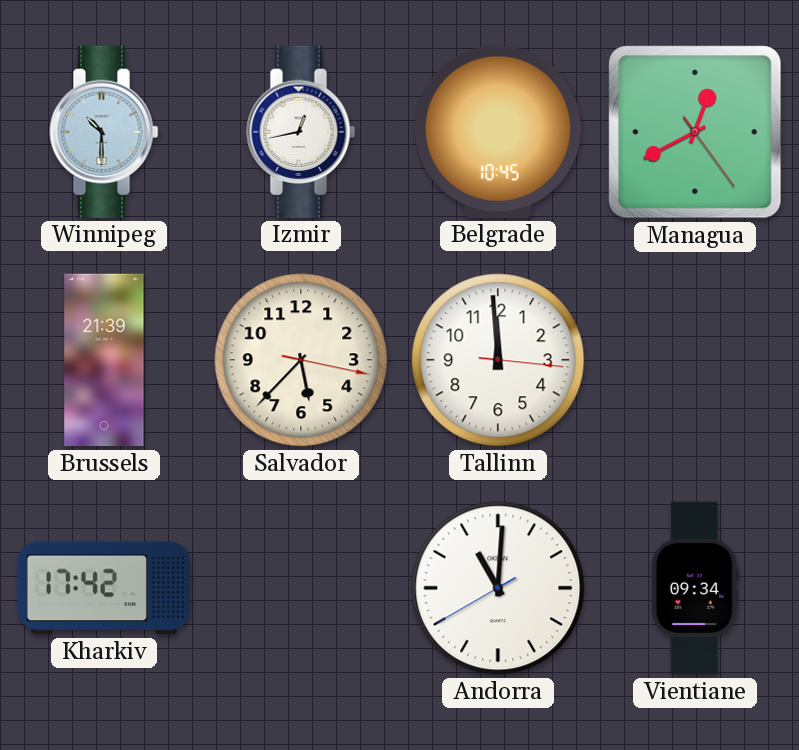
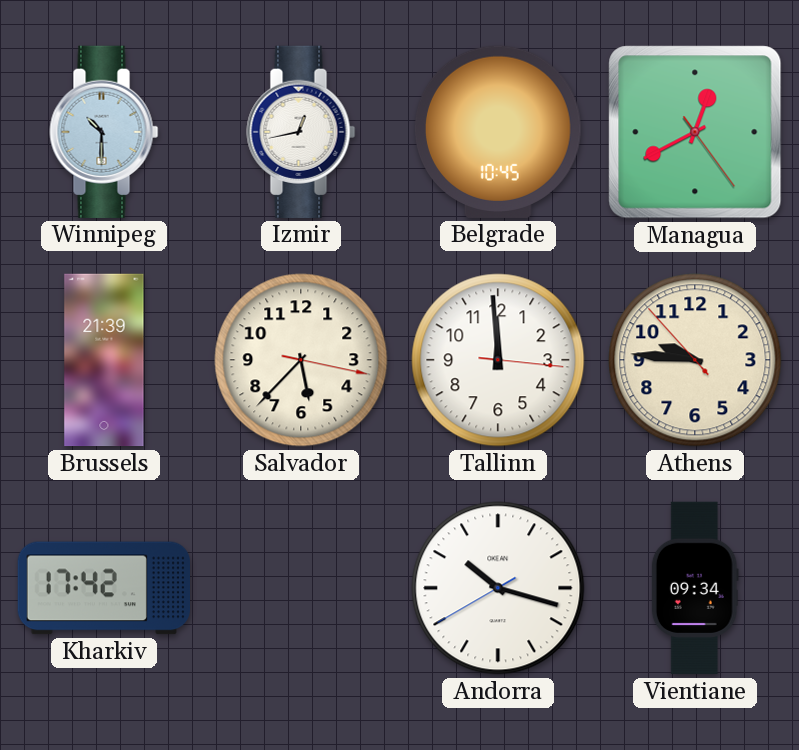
Athens: none -> 9:45 (695, 360)
Andorra: 11:00 -> 10:17 (498, 588)
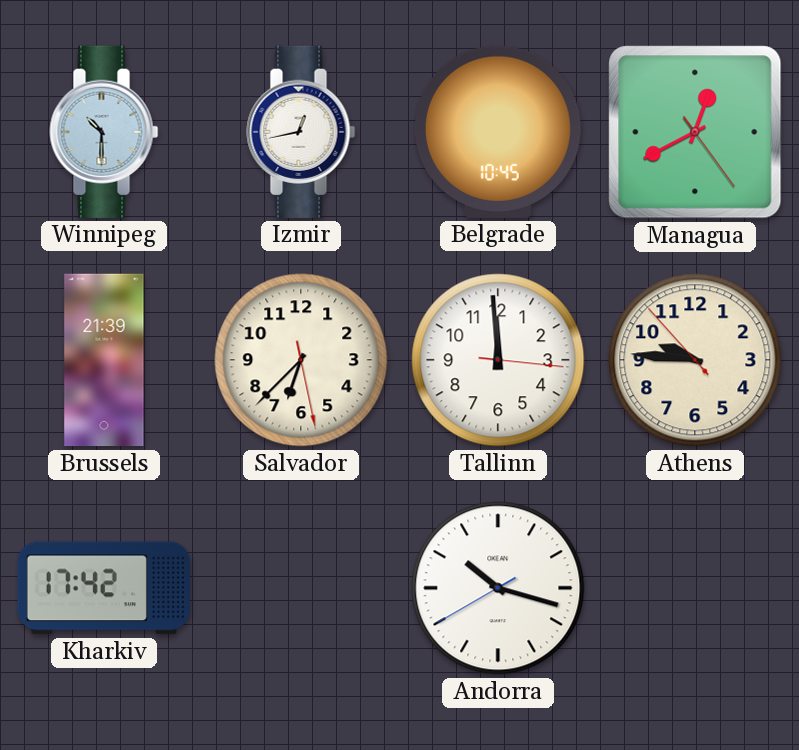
Salvador: 5:37 -> 6:37 (301, 360)
Vientiane: 09:34 -> none (695, 588)
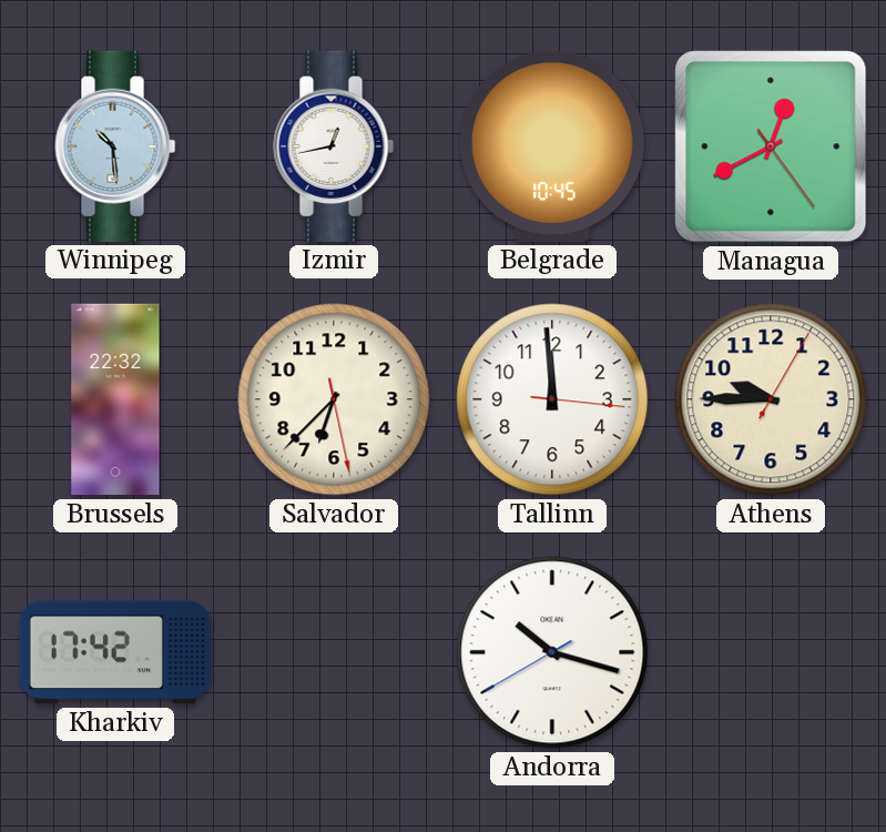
Winnipeg: 10:30 -> 10:29 (115, 146)
Brussels: 21:39 -> 22:32 (115, 399)
Athens: 9:45:53 -> 9:45:05 (771, 399)
